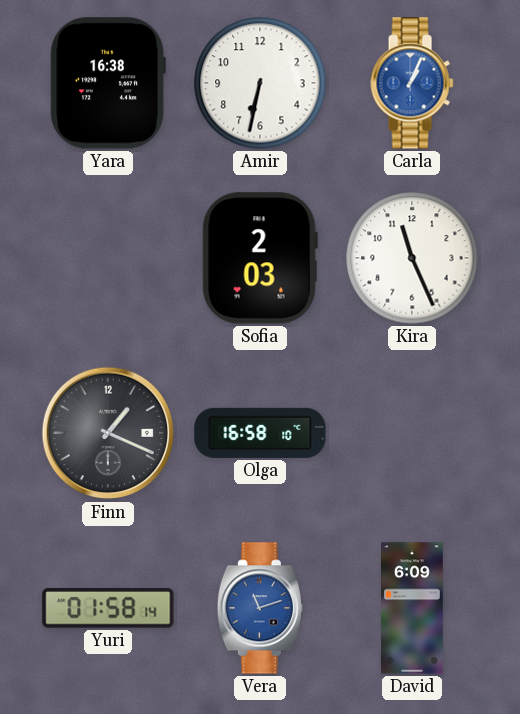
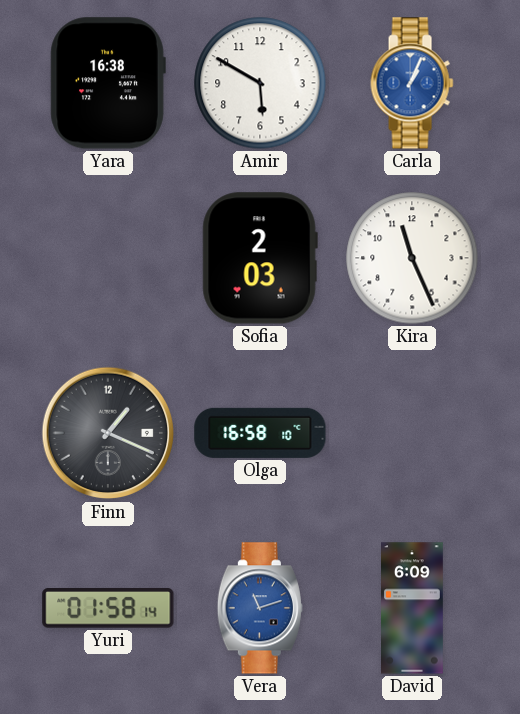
Amir: 6:32 -> 5:50 (260, 83)
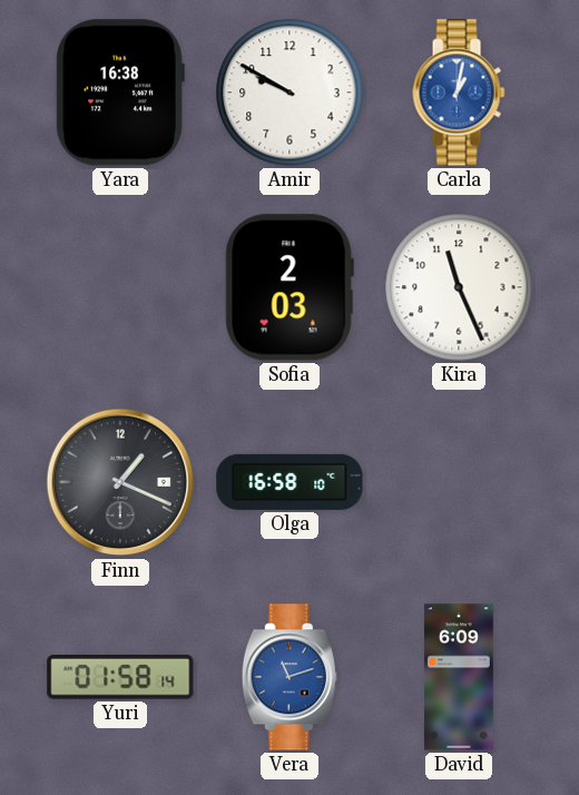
Amir: 5:50 -> 9:50 (289, 92)
Carla: 1:04 -> 1:02 (459, 92)
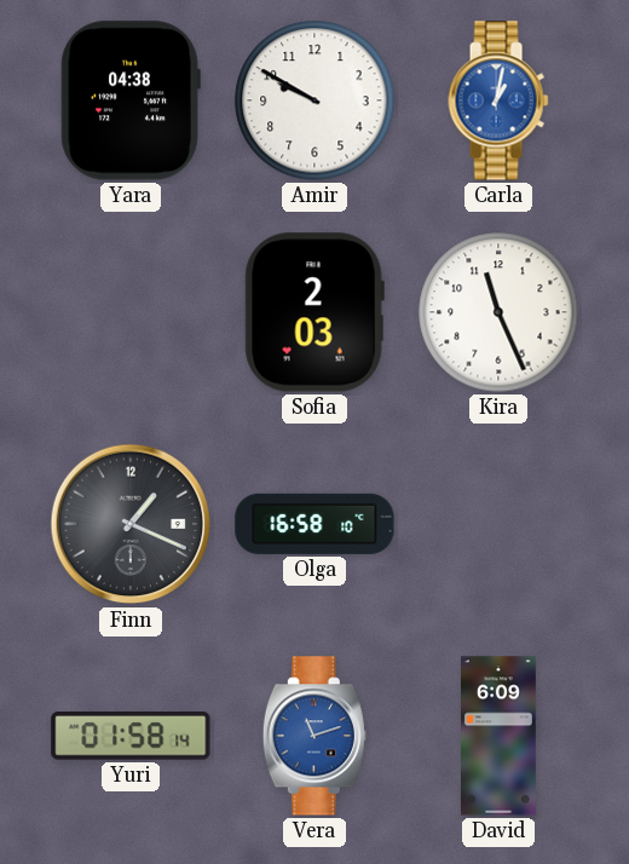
Yara: 16:38 -> 04:38 (131, 100)
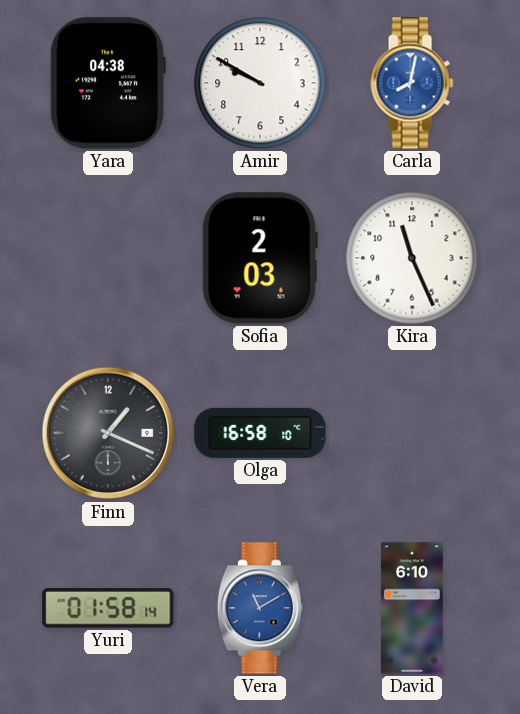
Carla: 1:02 -> 8:02 (412, 83)
Vera: 11:12 -> 11:10 (260, 608)
David: 6:09 -> 6:10 (413, 608)
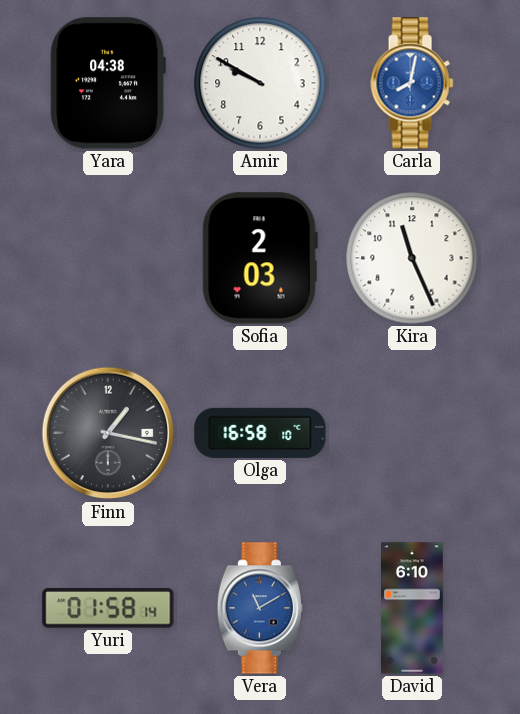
Finn: 1:19 -> 1:17 (108, 433)
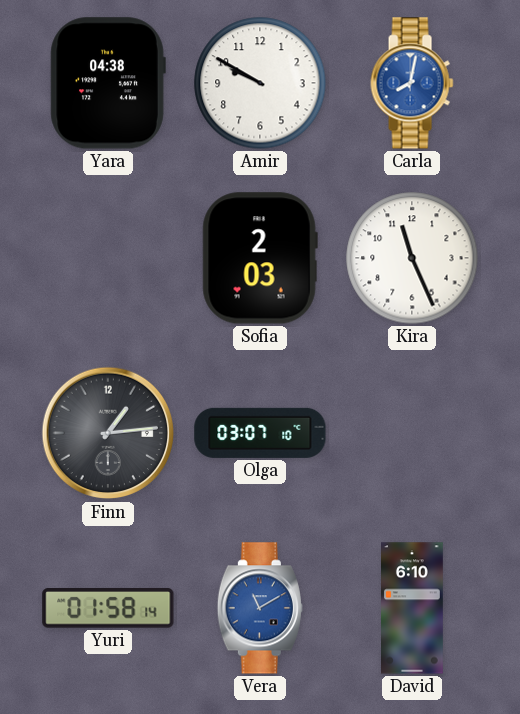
Finn: 1:17 -> 1:14 (108, 433)
Olga: 16:58 -> 03:07 (260, 433)
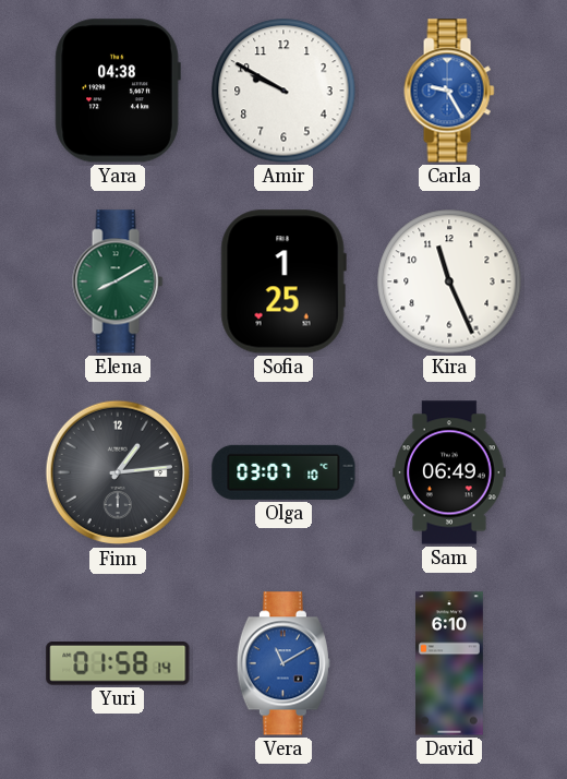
Carla: 8:02 -> 9:25 (449, 91)
Elena: none -> 8:10 (118, 281)
Sofia: 2:03 -> 1:25 (283, 281)
Sam: none -> 06:49 (449, 472)
